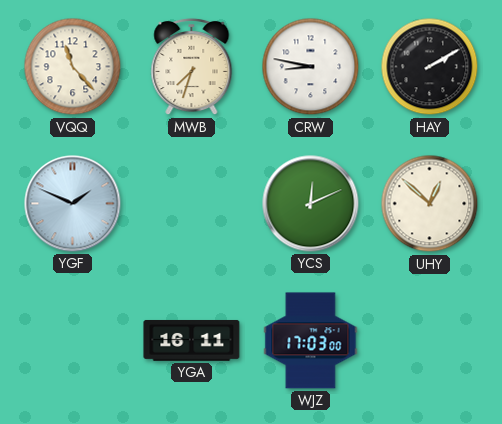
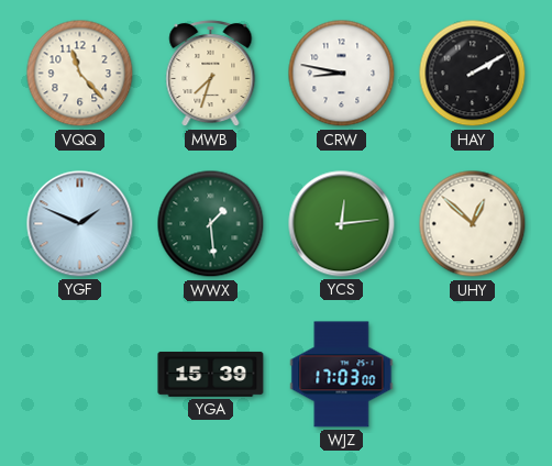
WWX: none -> 1:29 (211, 224)
YCS: 12:11 -> 12:14 (342, 224)
YGA: 16:11 -> 15:39 (211, 374)
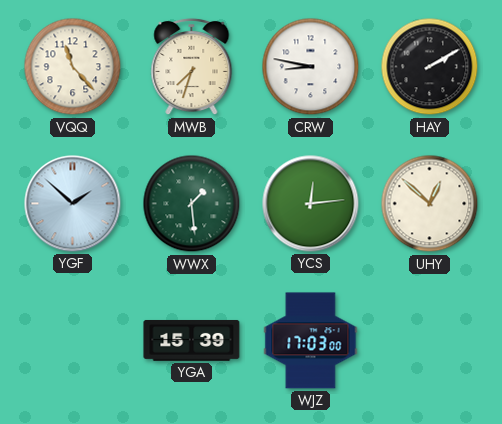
YGF: 1:49 -> 1:52 (73, 204)
